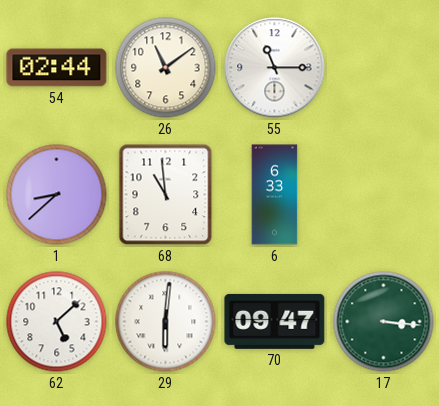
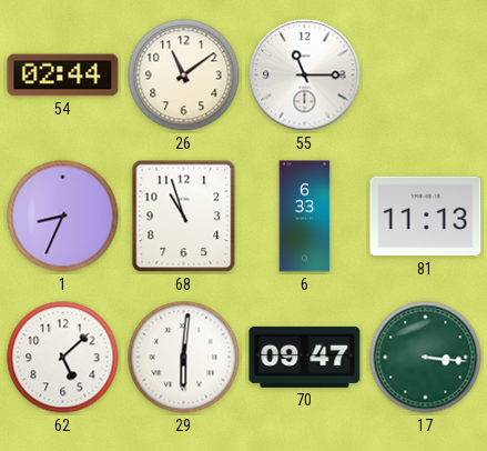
1: 8:38 -> 8:34 (63, 217)
68: 10:59 -> 10:57 (184, 217)
81: none -> 11:13 (426, 217)
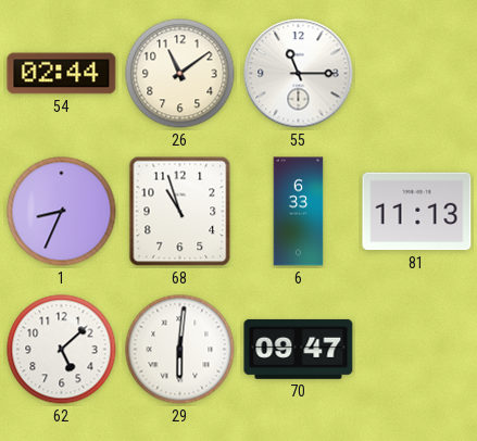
17: 3:16 -> none (426, 358)
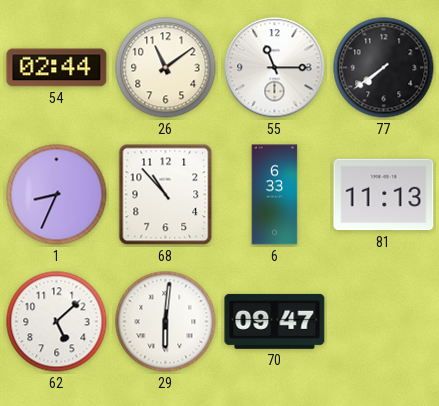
77: none -> 7:39 (384, 68)
68: 10:57 -> 10:53 (166, 195)
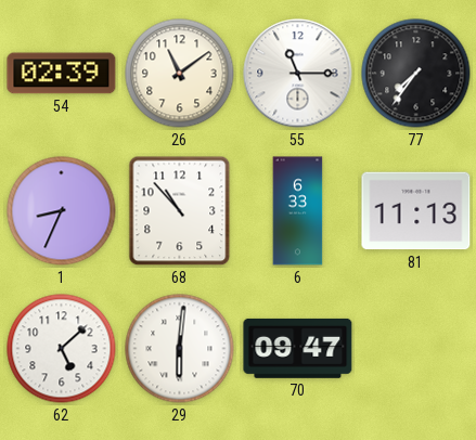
54: 02:44 -> 02:39 (62, 74)
77: 7:39 -> 7:36 (416, 74)
